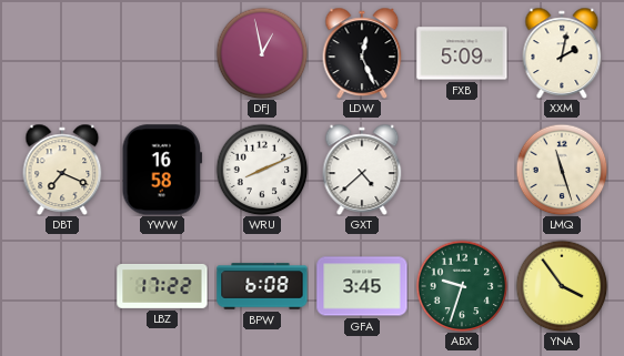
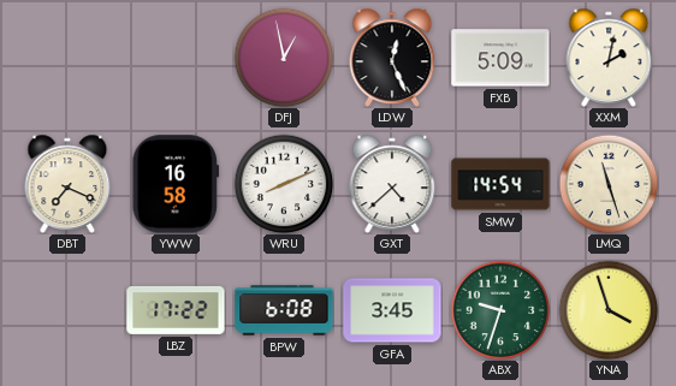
SMW: none -> 14:54 (500, 184)
YNA: 3:54 -> 3:57 (609, 310)
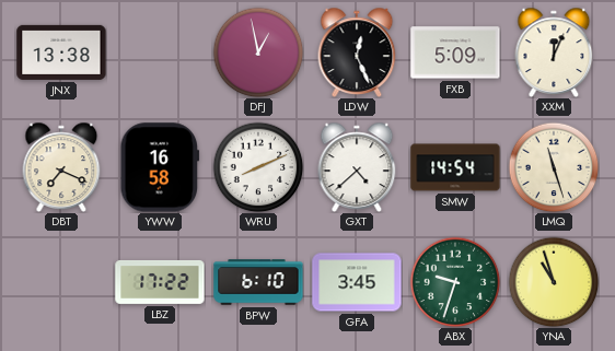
JNX: none -> 13:38 (61, 52)
XXM: 2:02 -> 12:04 (554, 52)
BPW: 6:08 -> 6:10 (258, 282)
YNA: 3:57 -> 10:57 (554, 282)
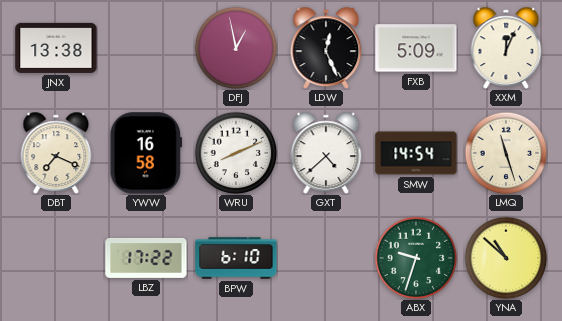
GFA: 3:45 -> none (357, 282)
YNA: 10:57 -> 10:52 (506, 258)
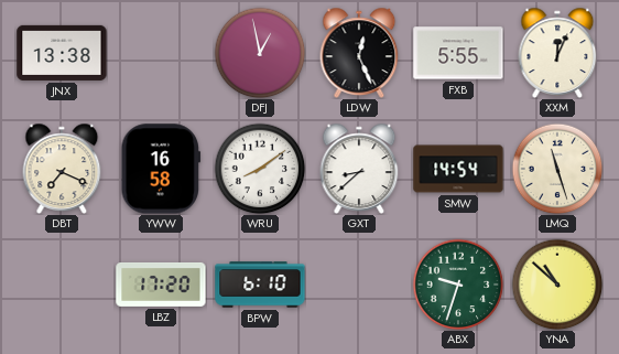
FXB: 5:09 -> 5:55 (458, 53)
WRU: 8:11 -> 8:09 (260, 169)
GXT: 4:38 -> 8:38 (359, 169)
LBZ: 17:22 -> 17:20 (161, 285)
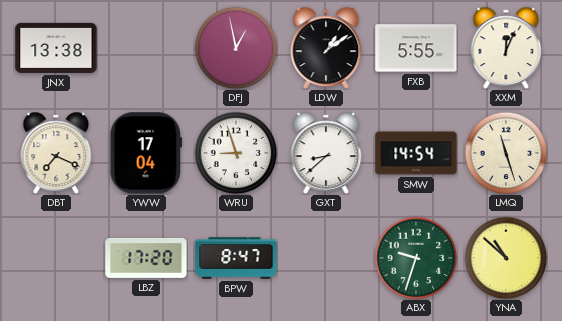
LDW: 12:26 -> 1:09 (326, 48)
YWW: 16:58 -> 17:04 (146, 153)
WRU: 8:09 -> 8:57 (236, 153)
BPW: 6:10 -> 8:47 (236, 258)
